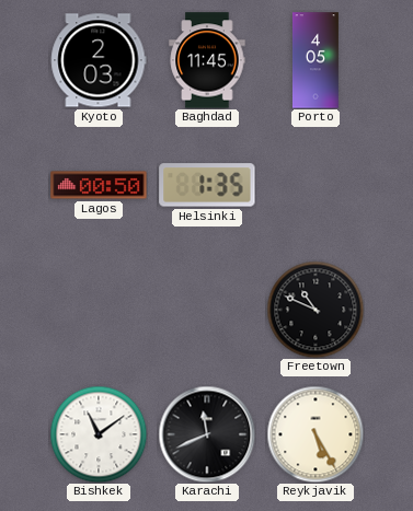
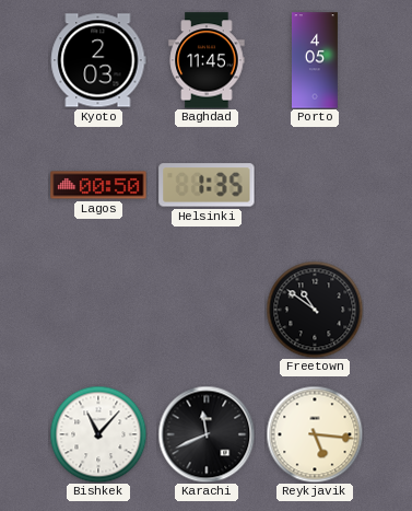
Freetown: 10:49 -> 10:51 (315, 310)
Bishkek: 11:09 -> 11:07 (98, 434)
Reykjavik: 5:25 -> 5:16 (315, 434)
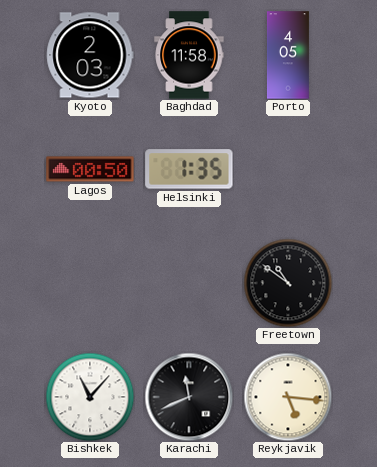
Baghdad: 11:45 -> 11:58 (189, 55)
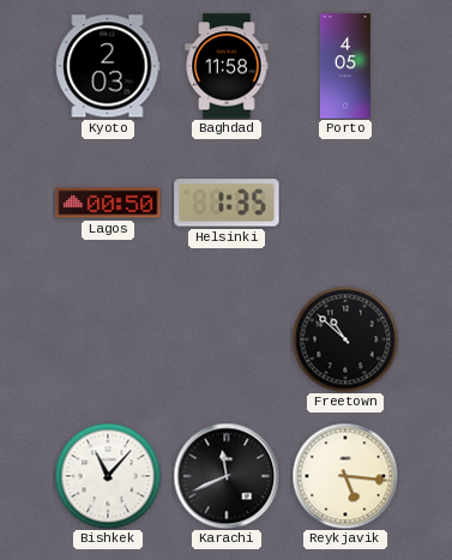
Freetown: 10:51 -> 10:52 (345, 339)
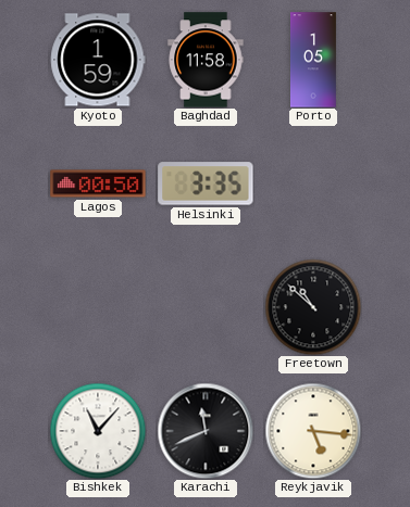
Kyoto: 2:03 -> 1:59 (98, 60)
Porto: 4:05 -> 1:05 (313, 60)
Helsinki: 1:35 -> 3:35 (206, 183)
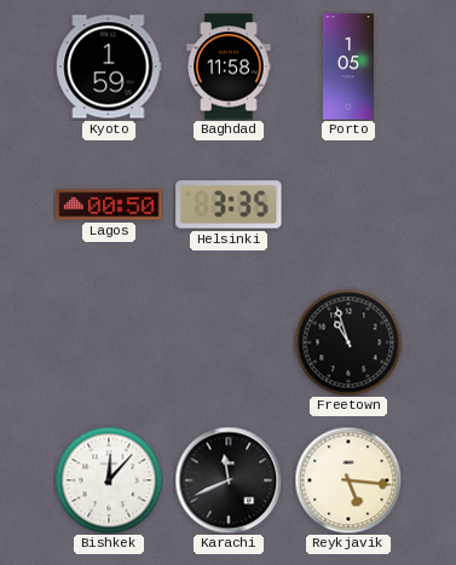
Freetown: 10:52 -> 10:57 (348, 342)
Bishkek: 11:07 -> 12:07 (109, 480)
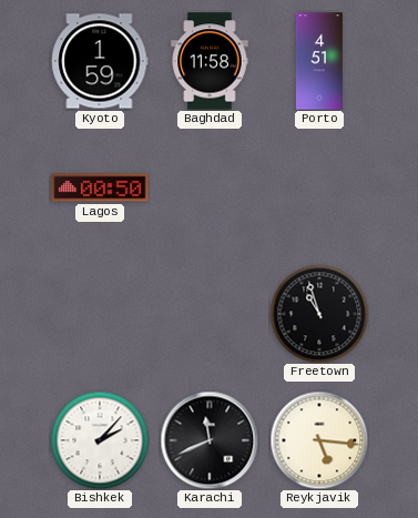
Porto: 1:05 -> 4:51 (319, 61)
Helsinki: 3:35 -> none (229, 204)
Bishkek: 12:07 -> 2:07 (100, 440)
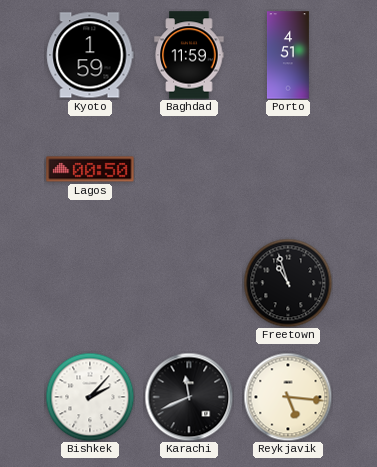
Baghdad: 11:58 -> 11:59 (189, 55)
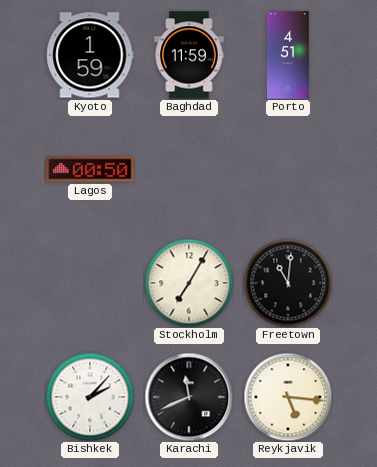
Stockholm: none -> 7:05 (189, 283)
Freetown: 10:57 -> 11:01 (288, 283)
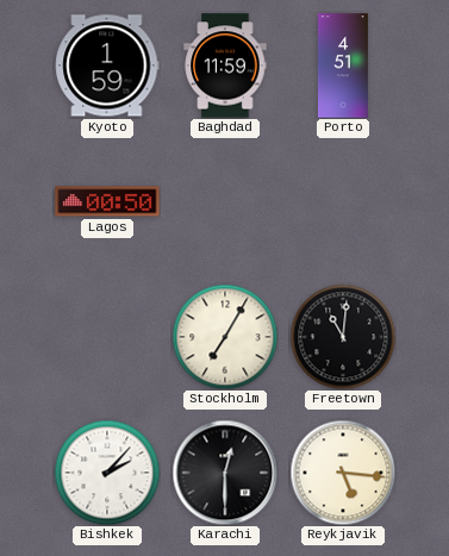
Karachi: 11:41 -> 12:30 (225, 473)
